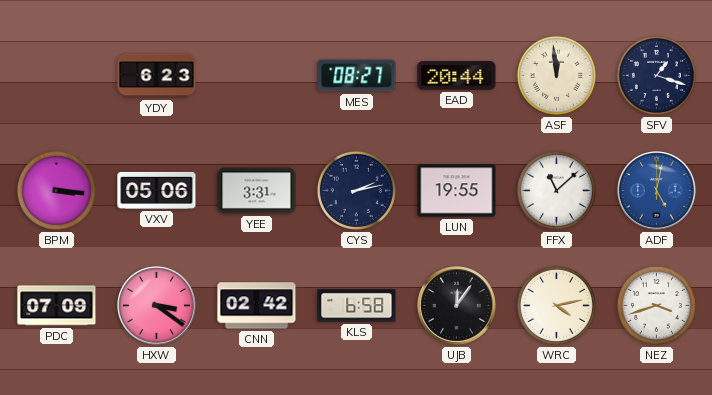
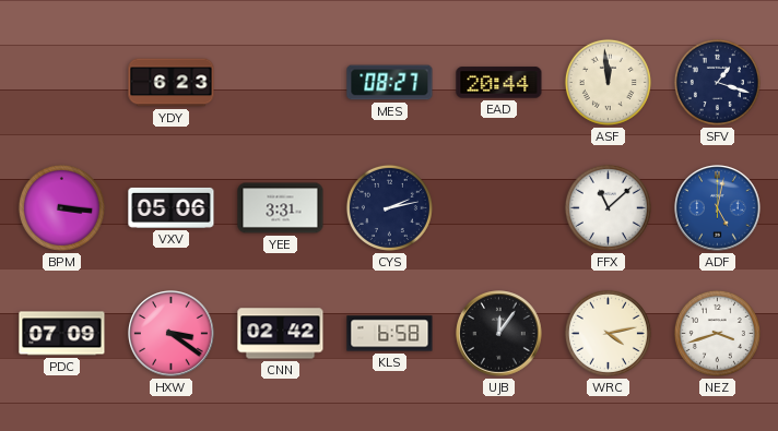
LUN: 19:55 -> none (457, 191)
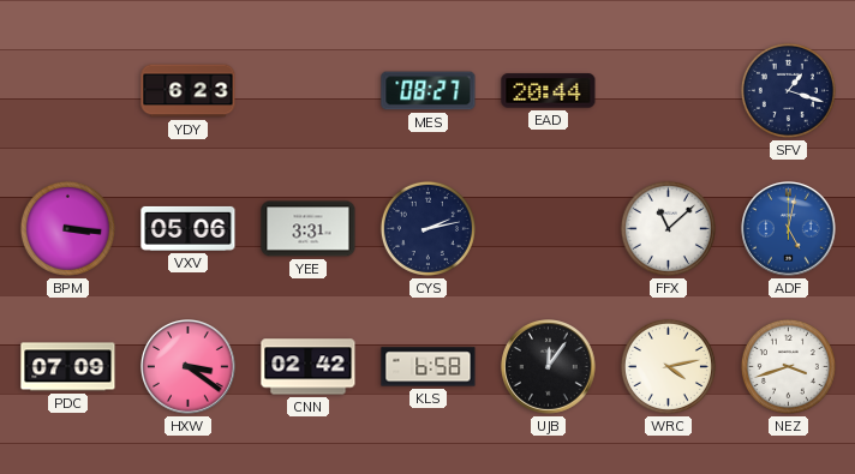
ASF: 11:59 -> none (608, 82)
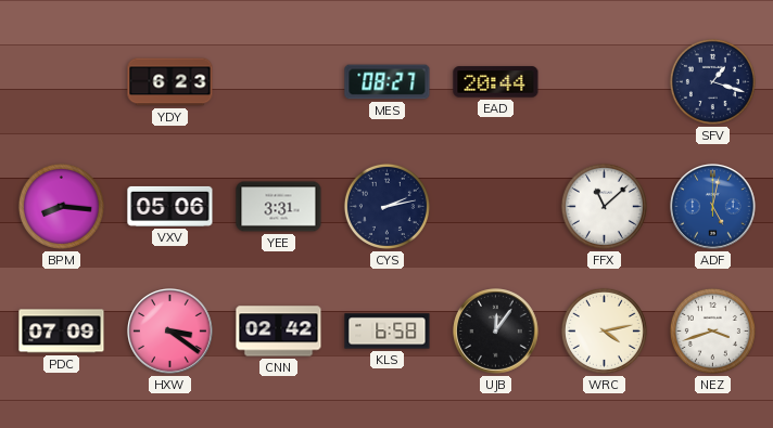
BPM: 3:16 -> 8:16 (61, 206)
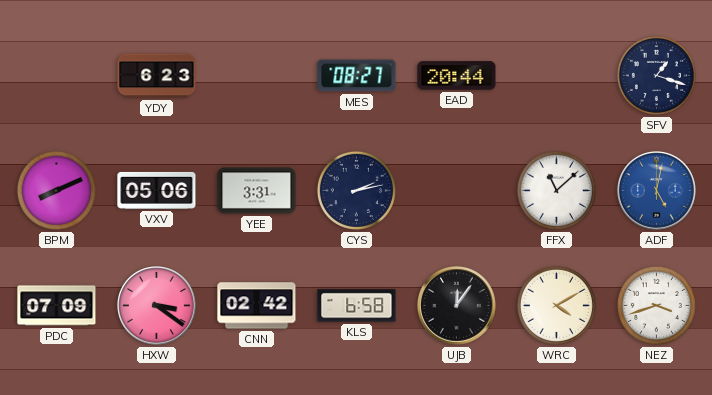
BPM: 8:16 -> 8:11 (56, 190)
WRC: 4:13 -> 4:10 (556, 305)
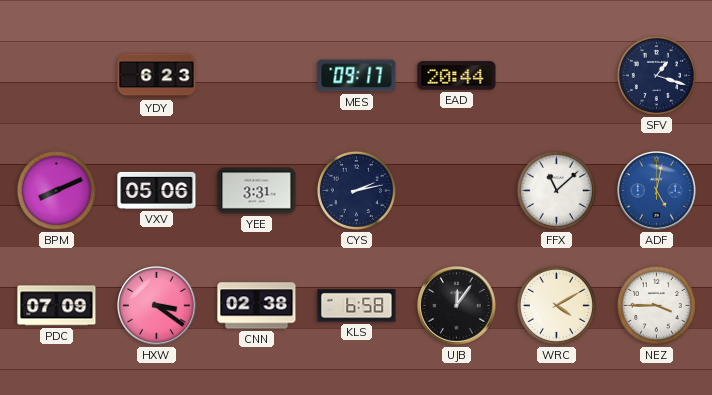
MES: 08:27 -> 09:17 (357, 76)
CNN: 02:42 -> 02:38 (257, 306)
NEZ: 3:42 -> 3:45 (656, 305)
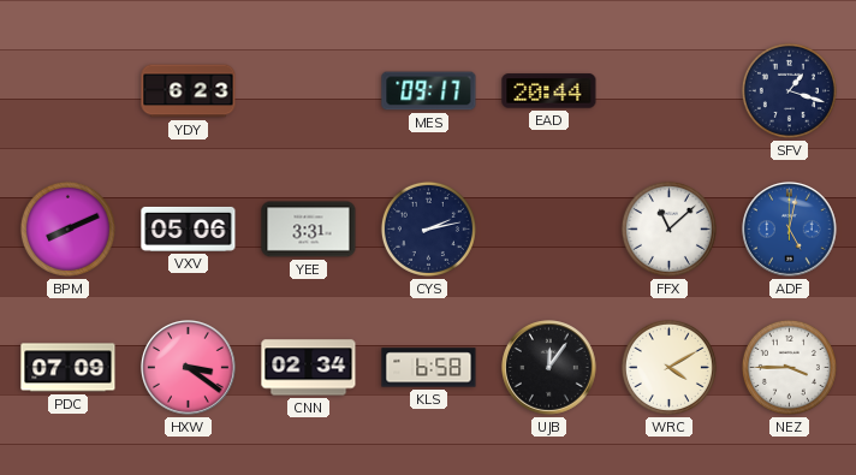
CNN: 02:38 -> 02:34 (309, 368)
